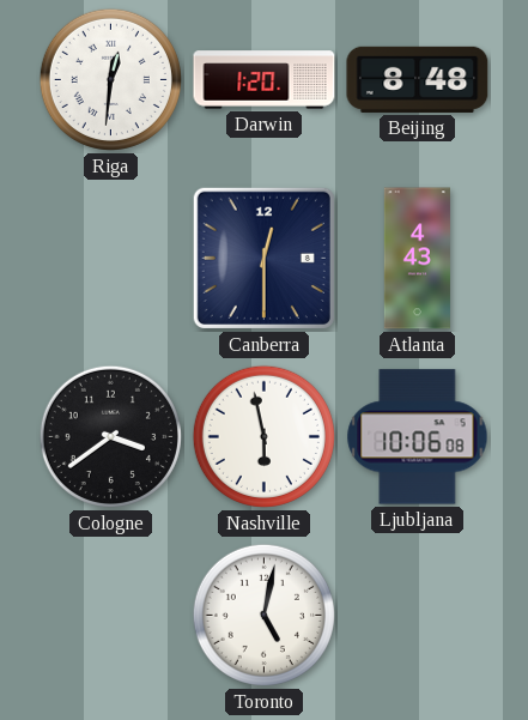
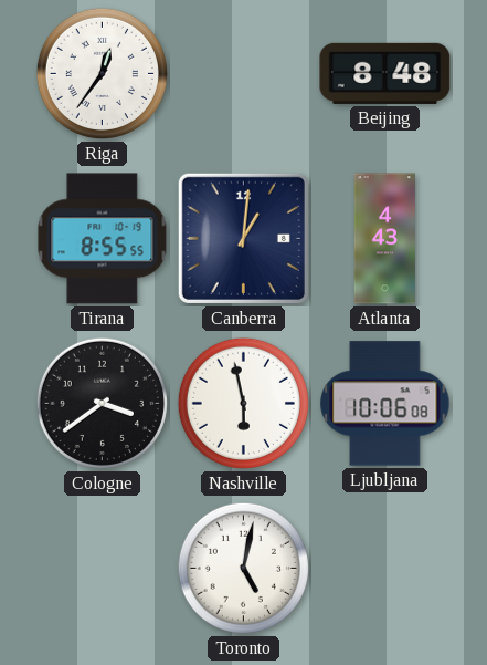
Riga: 12:31 -> 12:36 (102, 73)
Darwin: 1:20 -> none (265, 80)
Tirana: none -> 8:55 (103, 239)
Canberra: 12:30 -> 1:01 (243, 238)
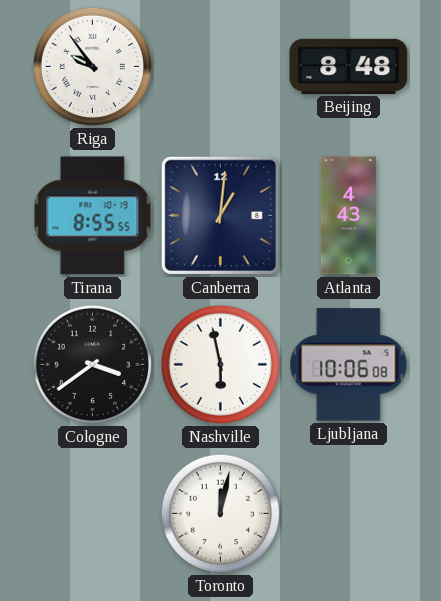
Riga: 12:36 -> 9:54 (92, 66)
Toronto: 5:02 -> 12:02 (220, 513)
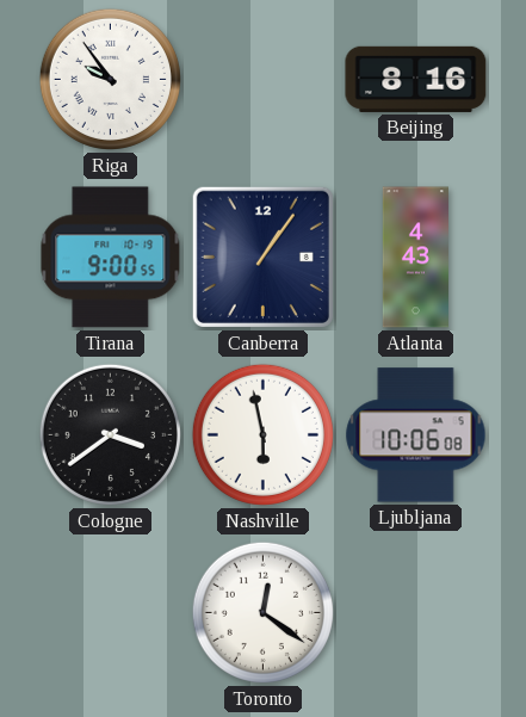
Beijing: 8:48 -> 8:16 (416, 79)
Tirana: 8:55 -> 9:00 (111, 258)
Canberra: 1:01 -> 1:06 (262, 256)
Toronto: 12:02 -> 12:21 (262, 612)
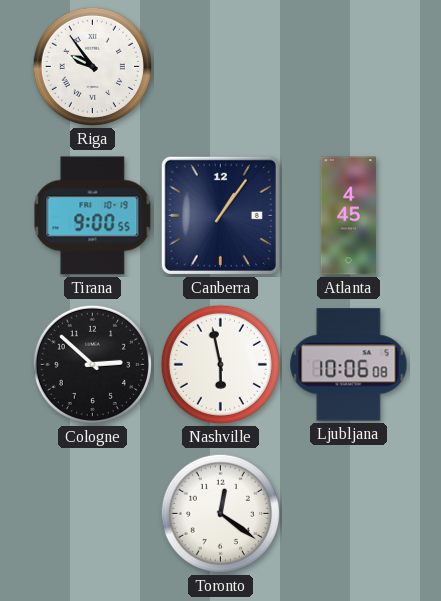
Beijing: 8:16 -> none (416, 79)
Atlanta: 4:43 -> 4:45 (348, 216)
Cologne: 3:39 -> 2:52 (92, 364)
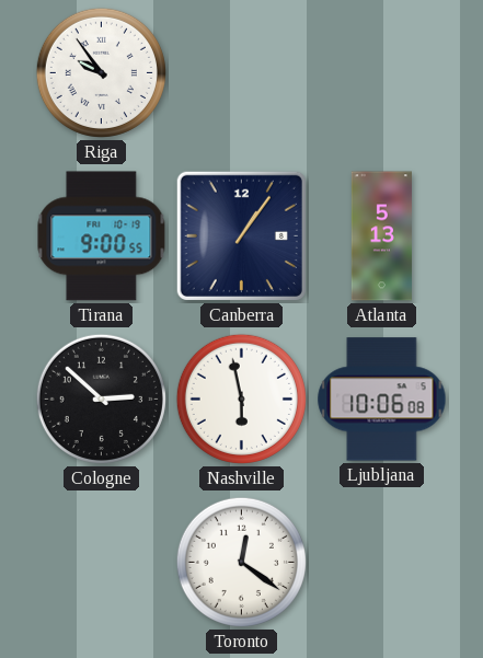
Atlanta: 4:45 -> 5:13 (381, 236)
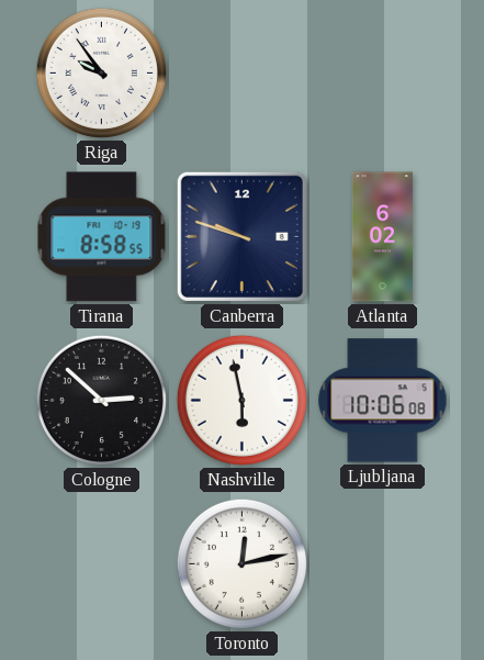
Tirana: 9:00 -> 8:58 (102, 237)
Canberra: 1:06 -> 9:48 (241, 236)
Atlanta: 5:13 -> 6:02 (382, 237)
Toronto: 12:21 -> 12:13 (241, 563)
